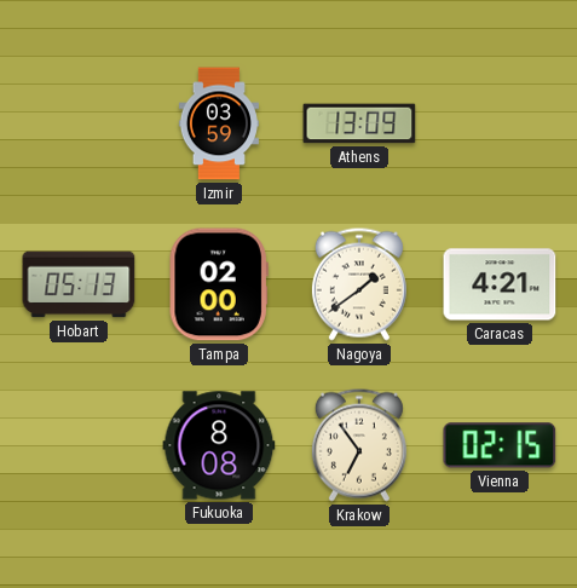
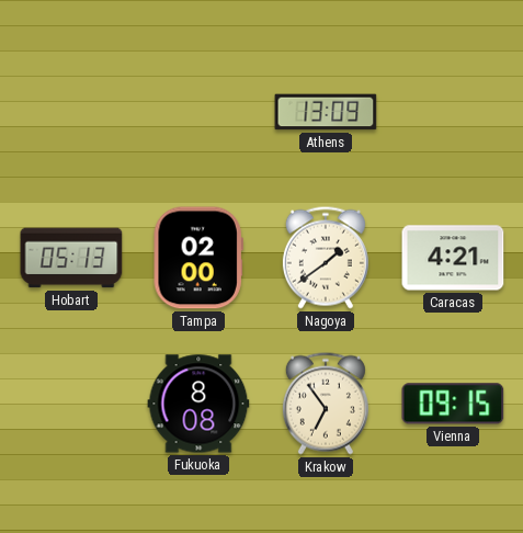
Izmir: 03:59 -> none (219, 123)
Vienna: 02:15 -> 09:15 (453, 404)
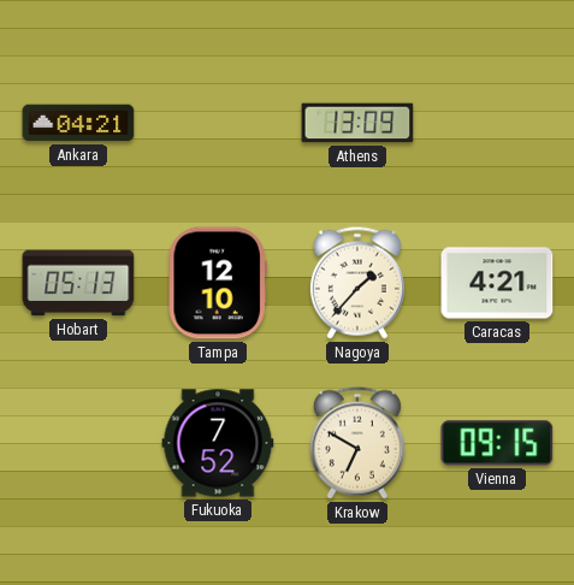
Ankara: none -> 04:21 (78, 123)
Tampa: 02:00 -> 12:10 (218, 283)
Nagoya: 1:39 -> 1:37 (357, 283)
Fukuoka: 8:08 -> 7:52 (218, 443)
Krakow: 6:54 -> 6:50 (357, 443)
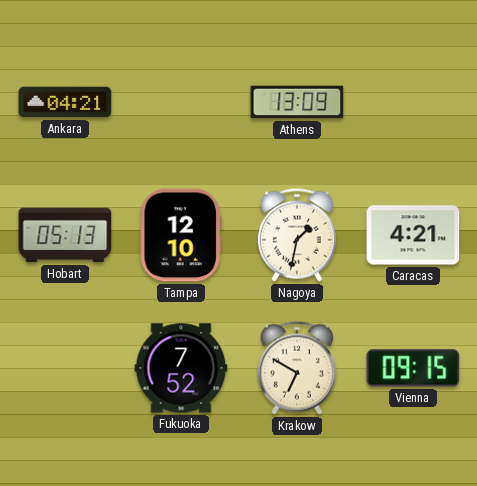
Nagoya: 1:37 -> 1:32 (297, 235)
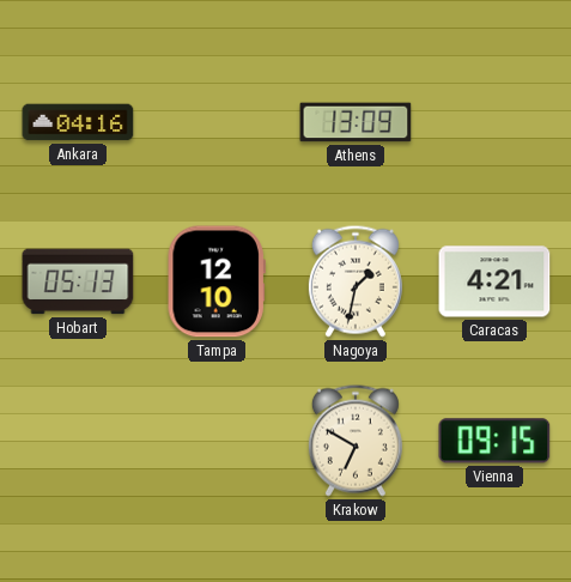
Ankara: 04:21 -> 04:16 (78, 122)
Fukuoka: 7:52 -> none (181, 368)
